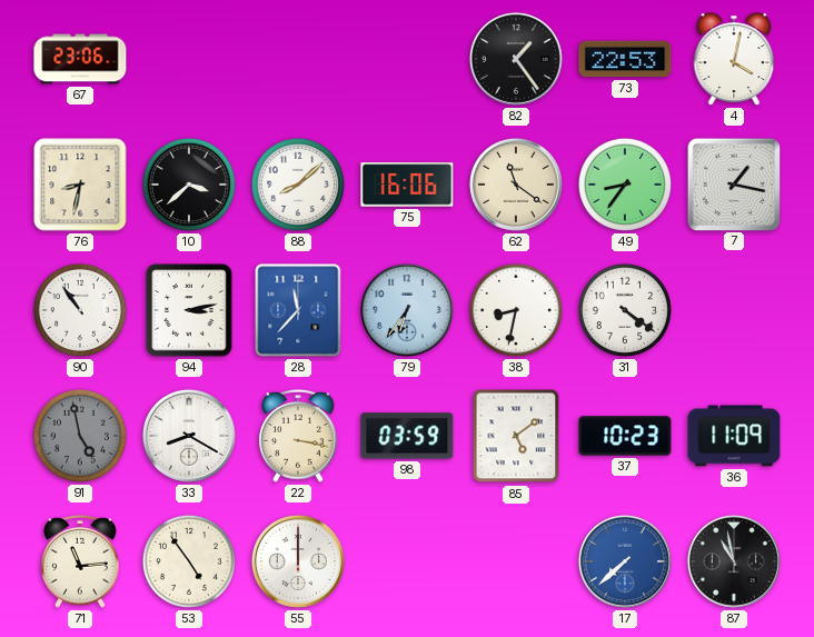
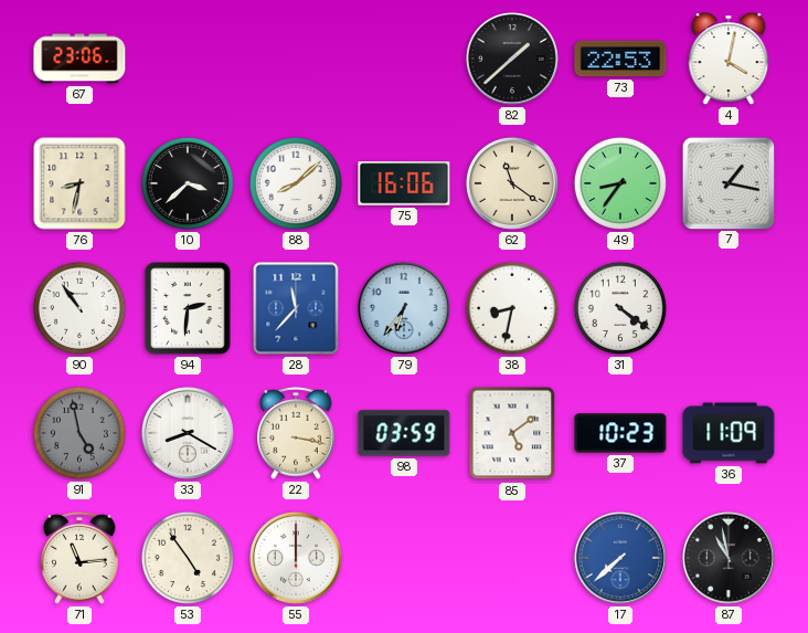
82: 1:24 -> 1:38 (512, 59)
94: 3:13 -> 2:31 (188, 308)
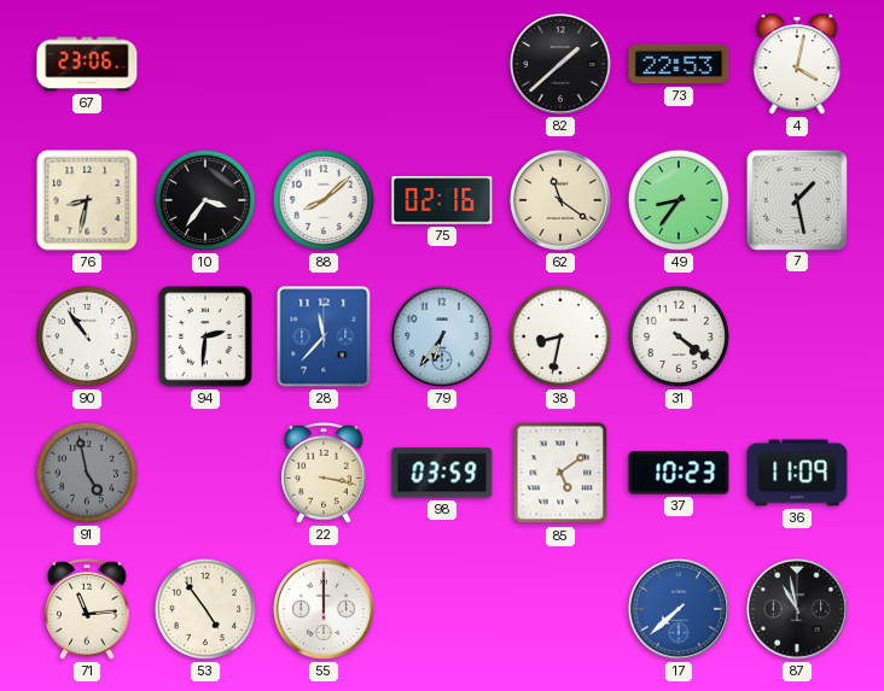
10: 3:38 -> 3:36 (205, 200)
75: 16:06 -> 02:16 (442, 200)
7: 1:17 -> 1:28 (796, 199)
33: 8:20 -> none (188, 433)
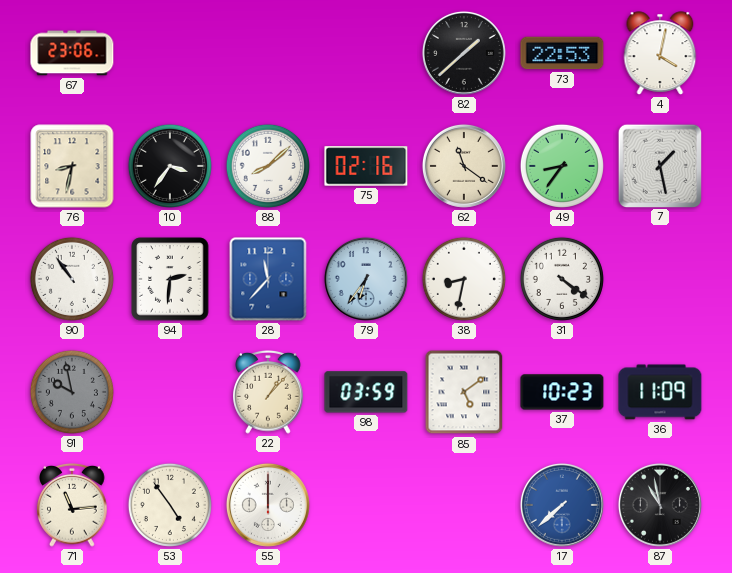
91: 4:58 -> 9:58 (72, 392)
22: 3:17 -> 1:07 (268, 393)
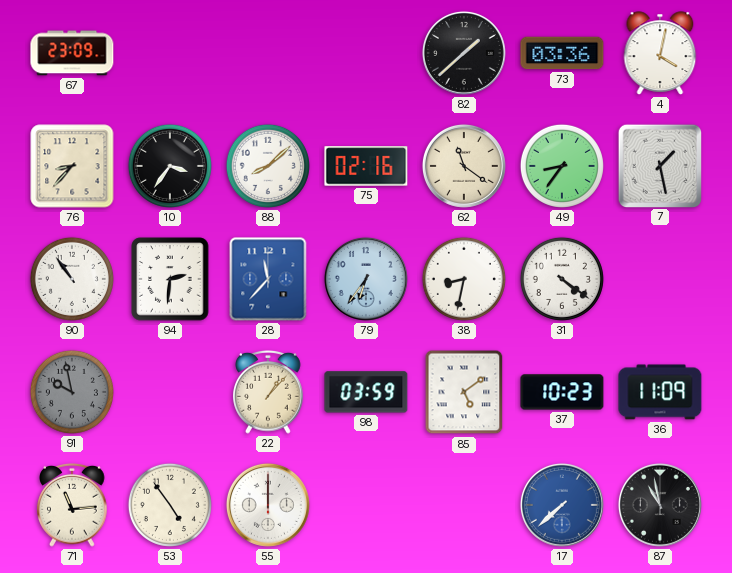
67: 23:06 -> 23:09 (72, 53)
73: 22:53 -> 03:36 (562, 53)
76: 8:32 -> 8:37 (72, 166)
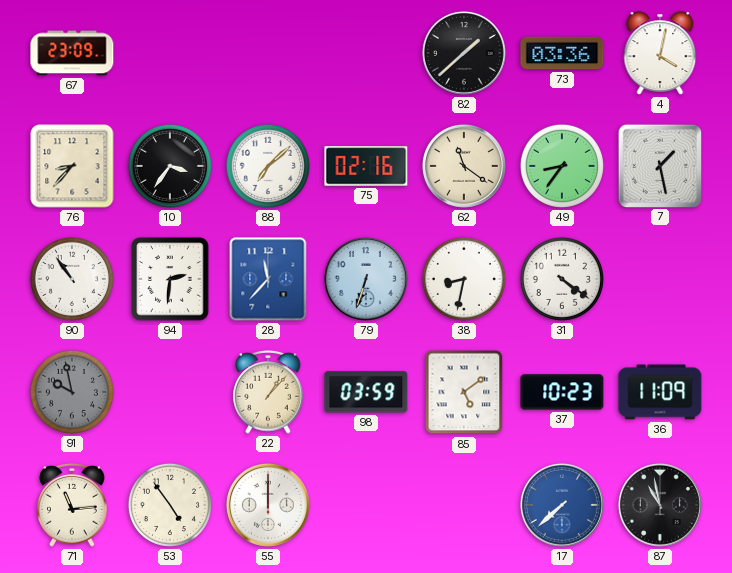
88: 8:08 -> 7:08 (268, 166)
79: 6:36 -> 6:33 (366, 279)
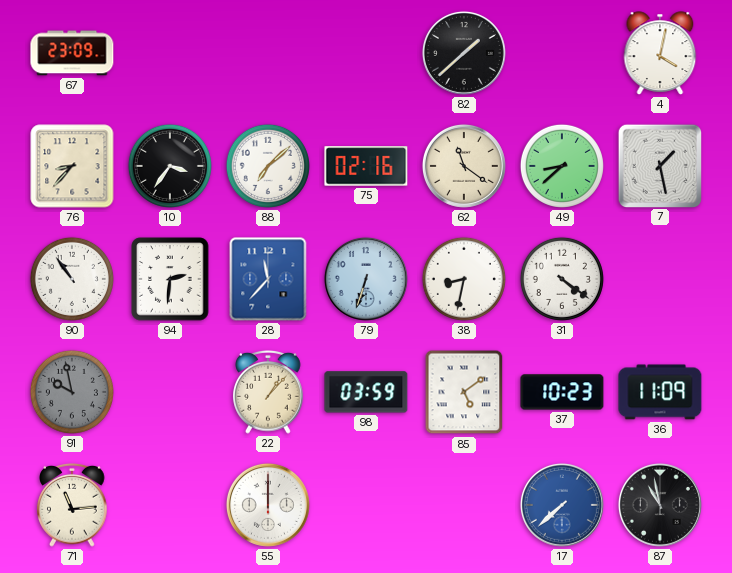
73: 03:36 -> none (562, 53)
49: 8:36 -> 8:38 (562, 166)
53: 4:54 -> none (170, 505)
